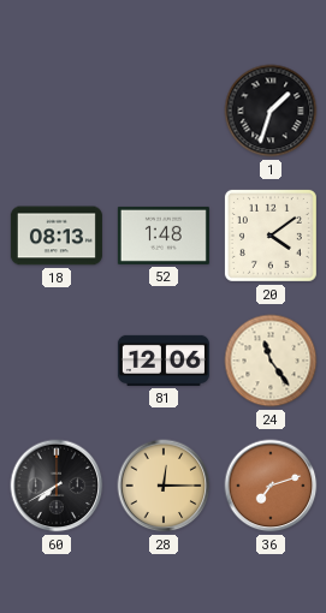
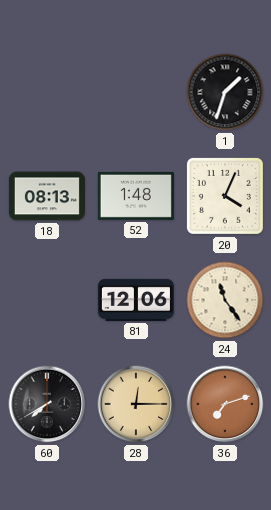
20: 4:09 -> 4:04 (225, 196)
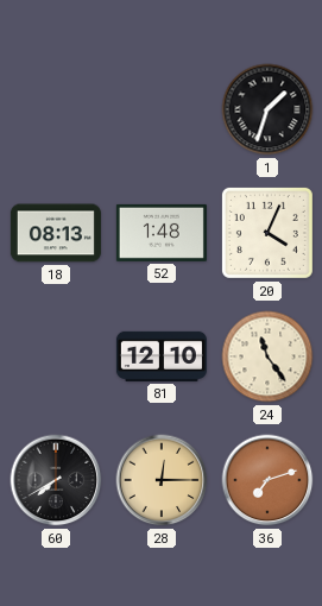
81: 12:06 -> 12:10 (162, 356)
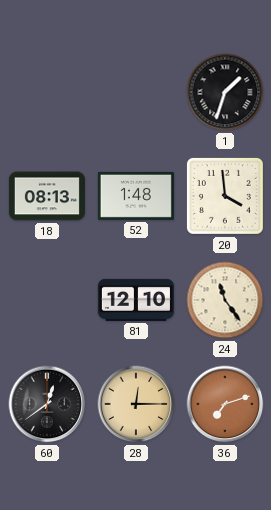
20: 4:04 -> 3:59 (225, 196)
60: 7:40 -> 12:39 (47, 404)
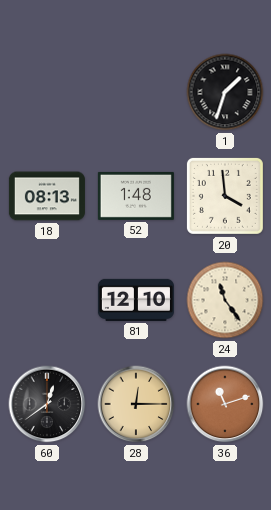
36: 7:12 -> 11:12 (225, 404)
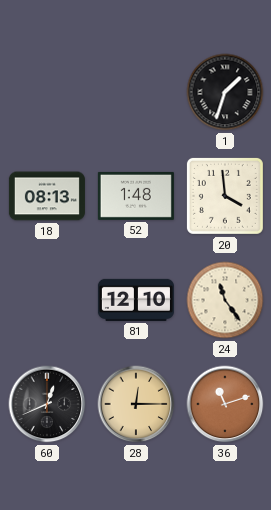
60: 12:39 -> 12:41 (47, 404)
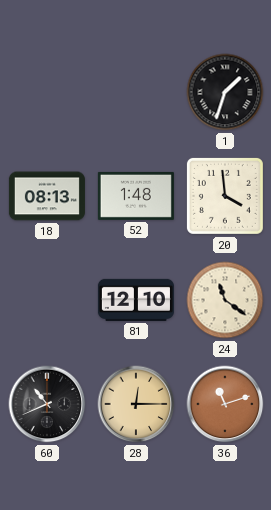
24: 11:24 -> 11:21 (225, 300)
60: 12:41 -> 10:41 (47, 404)
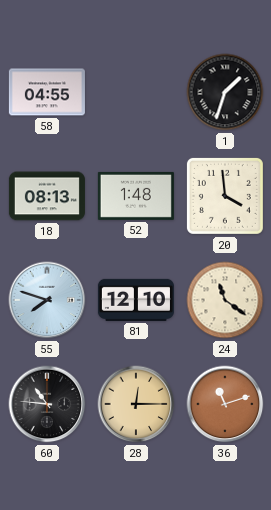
58: none -> 04:55 (47, 92)
55: none -> 7:48 (47, 300)
60: 10:41 -> 10:46 (47, 404)
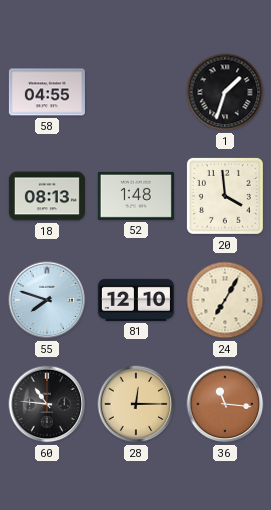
24: 11:21 -> 7:05 (225, 300)
36: 11:12 -> 11:16 (225, 404)
